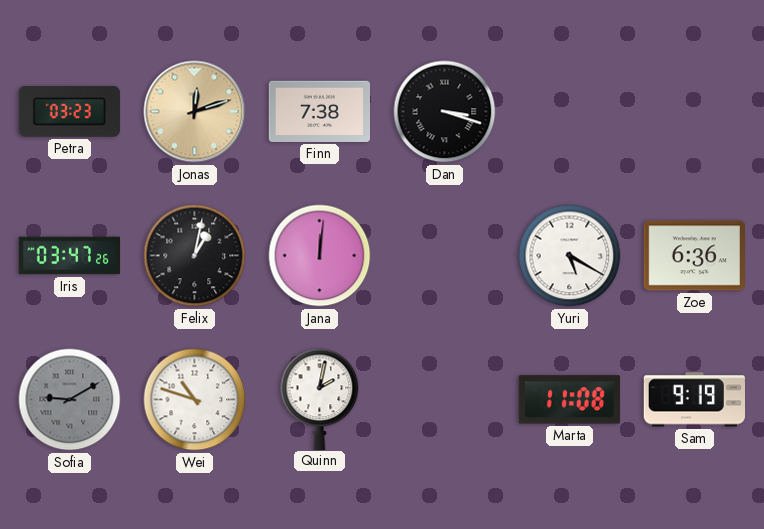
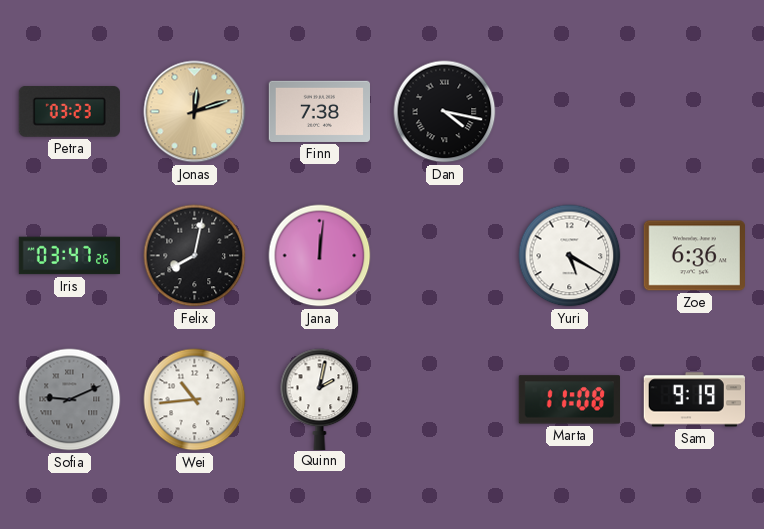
Dan: 3:18 -> 4:17 (445, 112)
Felix: 1:02 -> 8:02 (195, 256)
Sofia: 9:10 -> 9:11 (70, 400)
Wei: 10:48 -> 10:44 (195, 400)
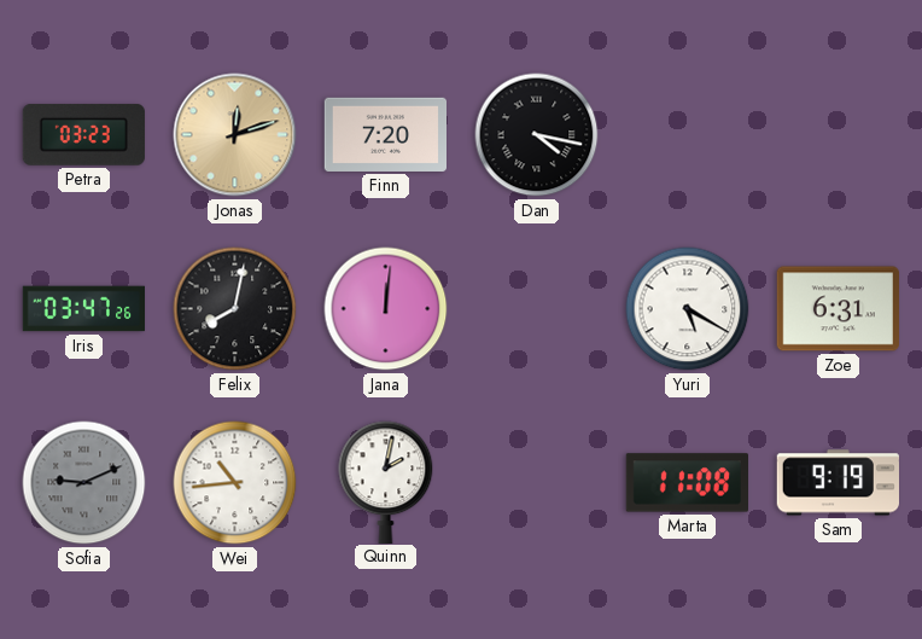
Finn: 7:38 -> 7:20 (385, 134)
Zoe: 6:36 -> 6:31 (838, 309)
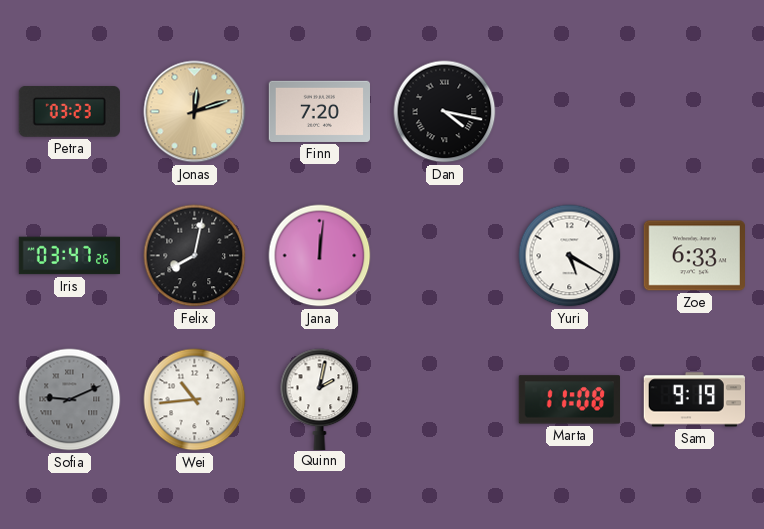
Zoe: 6:31 -> 6:33 (694, 256)
